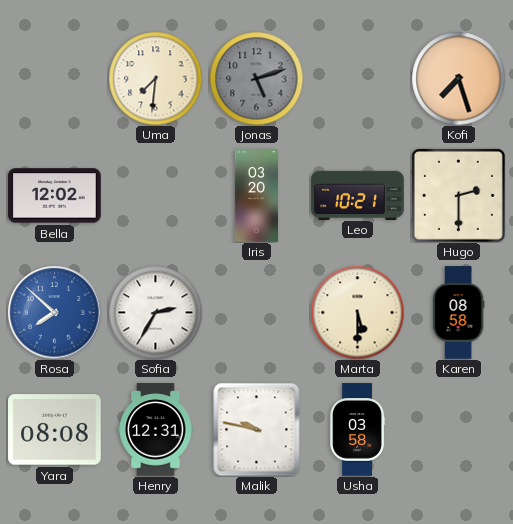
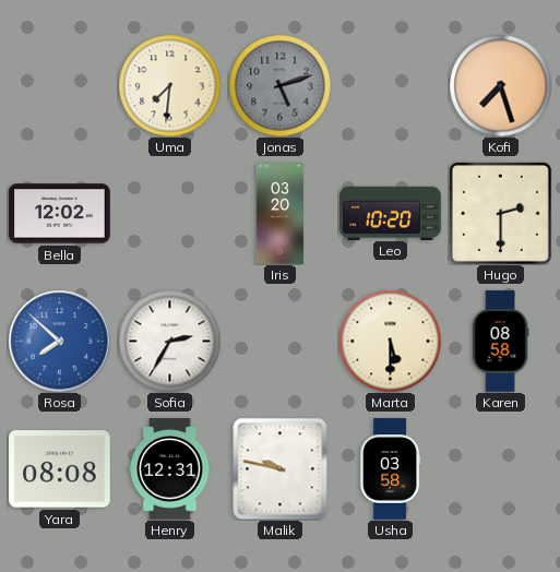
Leo: 10:21 -> 10:20 (391, 213)
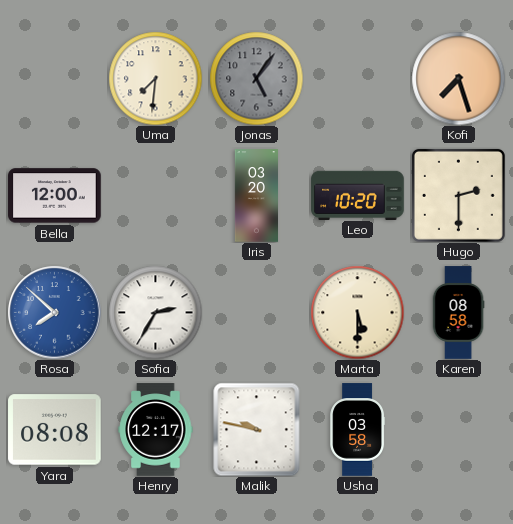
Jonas: 5:12 -> 5:06 (256, 78)
Bella: 12:02 -> 12:00 (55, 196)
Henry: 12:31 -> 12:17 (156, 430)
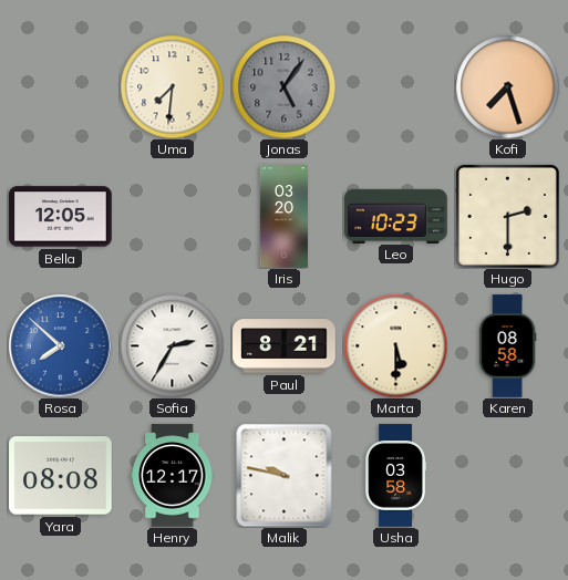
Bella: 12:00 -> 12:05 (61, 217)
Leo: 10:20 -> 10:23 (396, 216)
Paul: none -> 8:21 (285, 346)
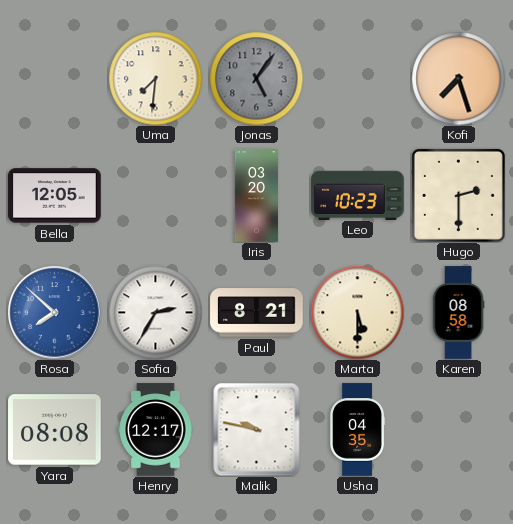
Usha: 03:58 -> 04:35 (358, 430)
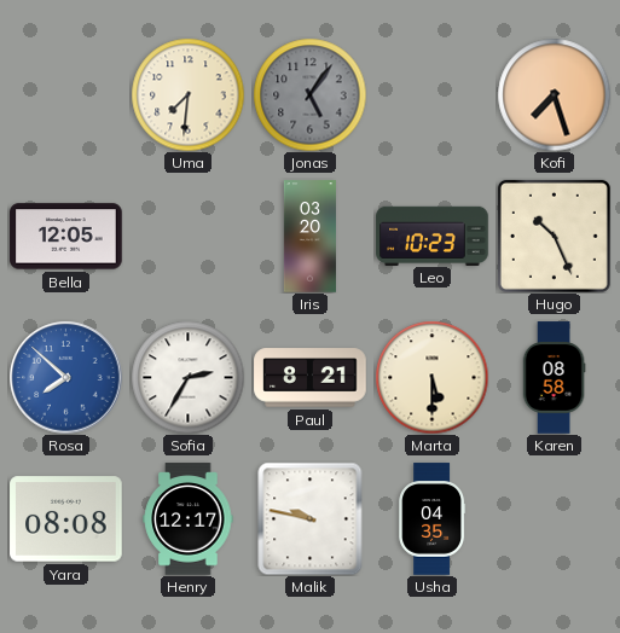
Hugo: 2:30 -> 10:26 (554, 236)
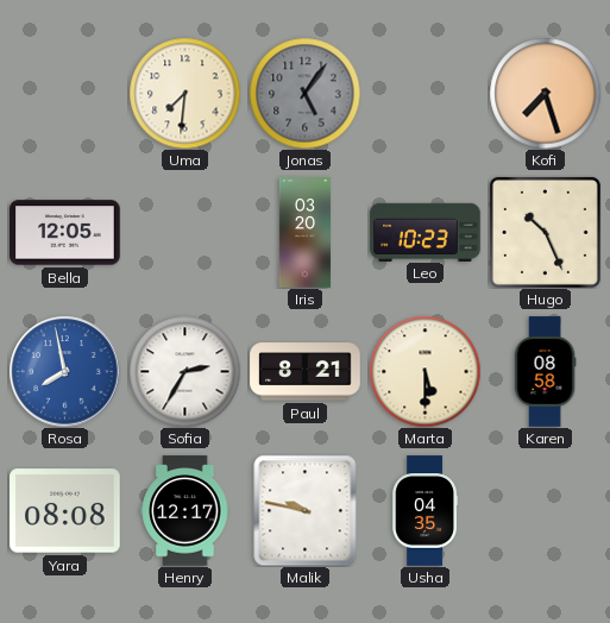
Rosa: 7:52 -> 7:58 (64, 371)
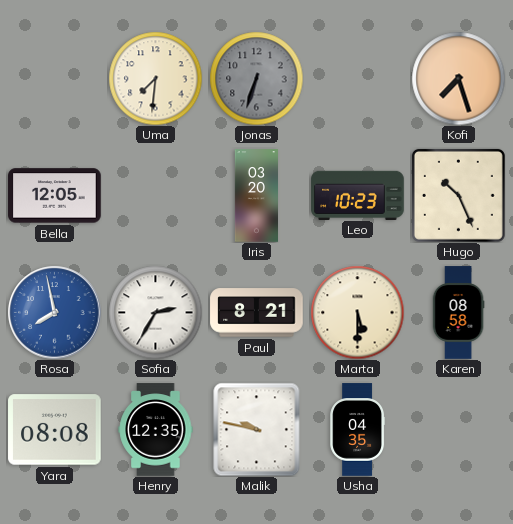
Jonas: 5:06 -> 6:33 (256, 78)
Henry: 12:17 -> 12:35 (156, 430)
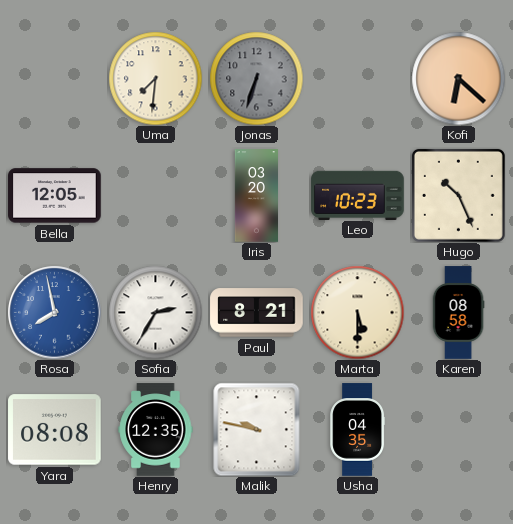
Kofi: 7:27 -> 6:22 (458, 78)
